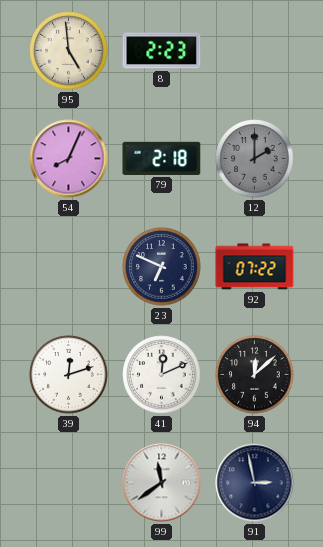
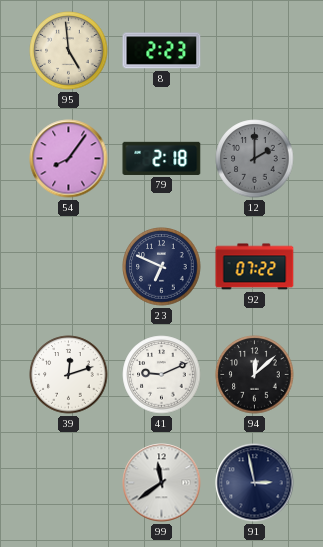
54: 8:04 -> 8:06 (69, 159)
41: 12:11 -> 9:11 (162, 375)
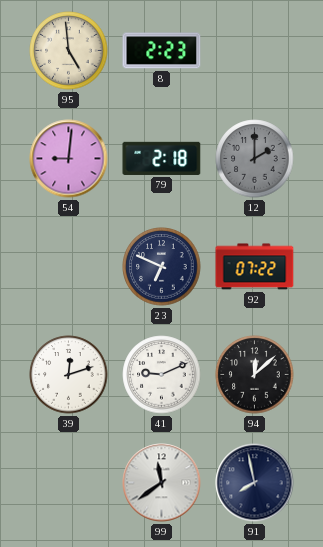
54: 8:06 -> 9:01 (69, 159)
91: 2:58 -> 7:58 (255, 483)
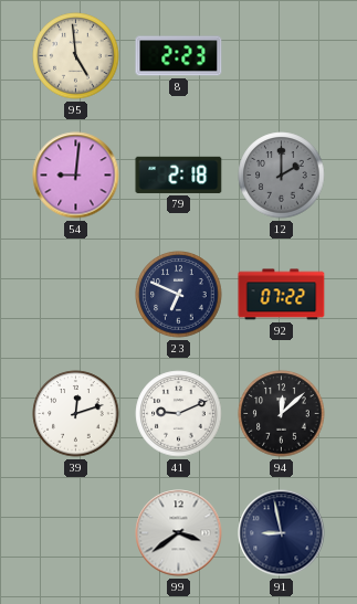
99: 11:39 -> 3:39 (179, 533)
91: 7:58 -> 8:58 (282, 533)
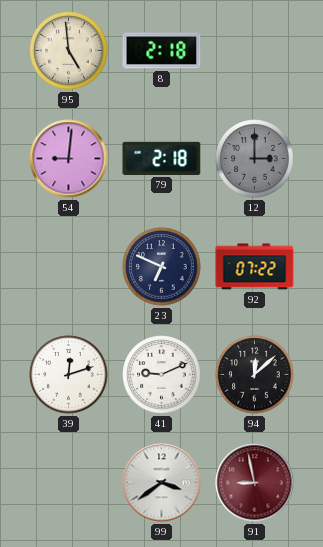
8: 2:23 -> 2:18 (162, 51)
12: 2:00 -> 3:00 (255, 159)
91 dial: navy -> burgundy (255, 483)
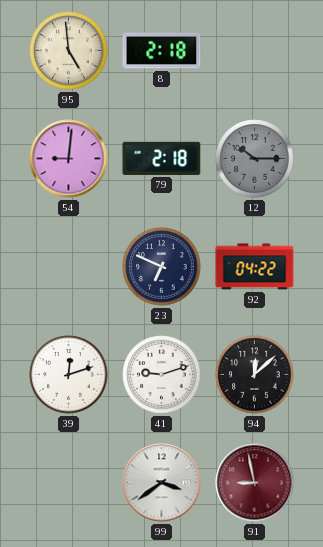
12: 3:00 -> 10:15 (255, 159)
92: 07:22 -> 04:22 (255, 267)
41: 9:11 -> 9:12 (162, 375)
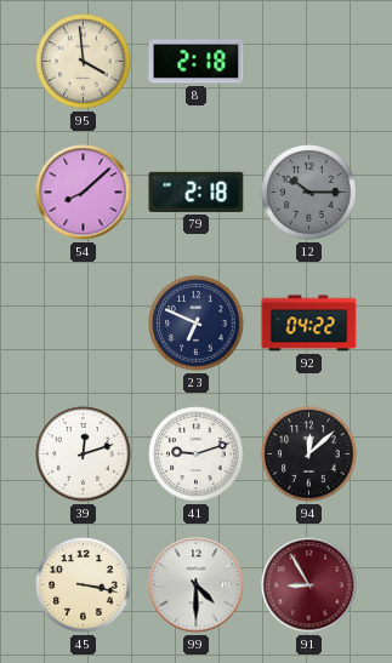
95: 4:59 -> 3:59 (84, 62)
54: 9:01 -> 8:08 (84, 193)
45: none -> 3:17 (84, 585)
99: 3:39 -> 4:30 (197, 585)
91: 8:58 -> 8:55 (309, 585)
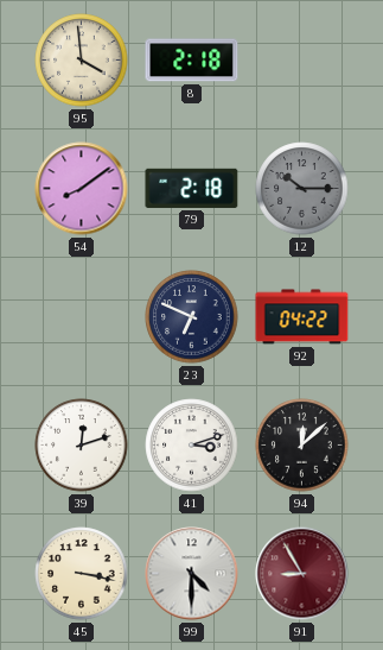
54: 8:08 -> 8:09 (82, 189)
41: 9:12 -> 3:12 (192, 446)
